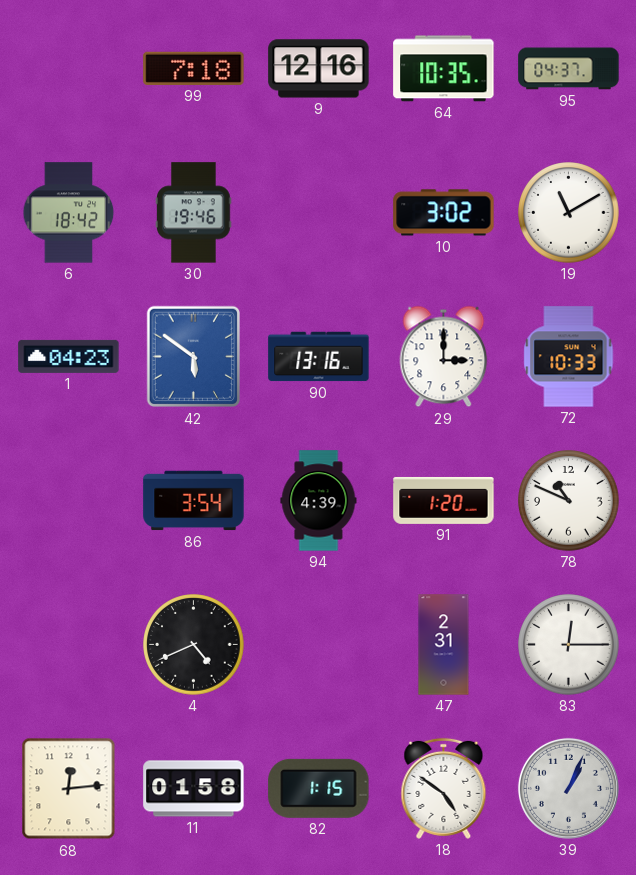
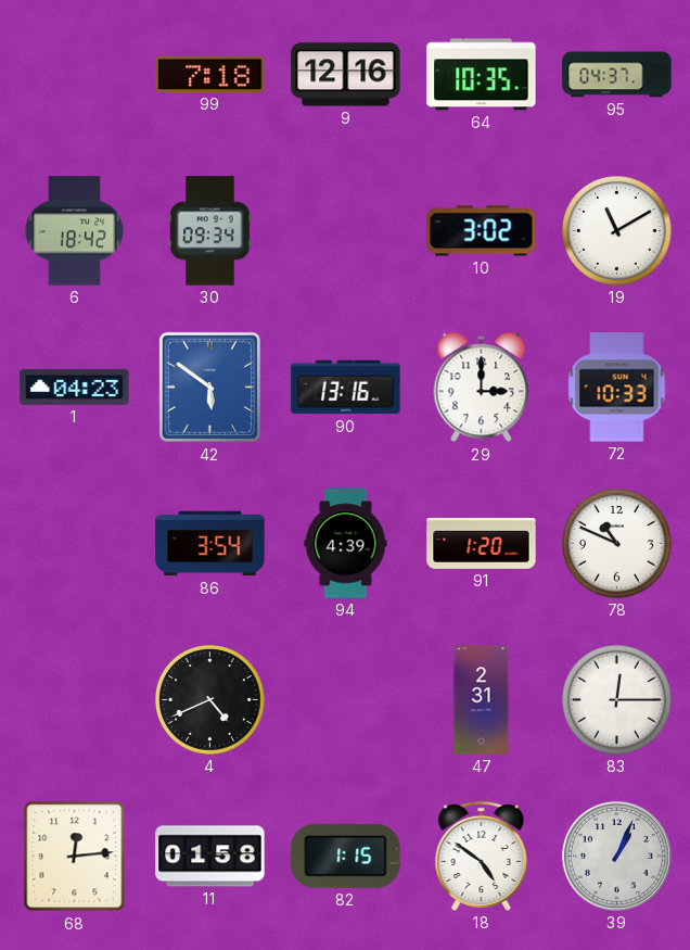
30: 19:46 -> 09:34 (210, 231)
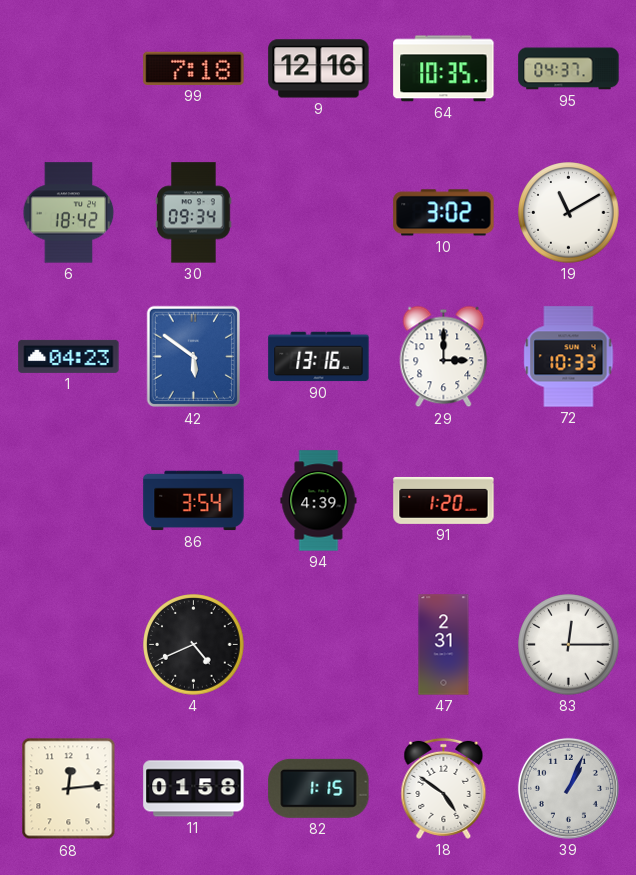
78: 10:49 -> none (617, 544)
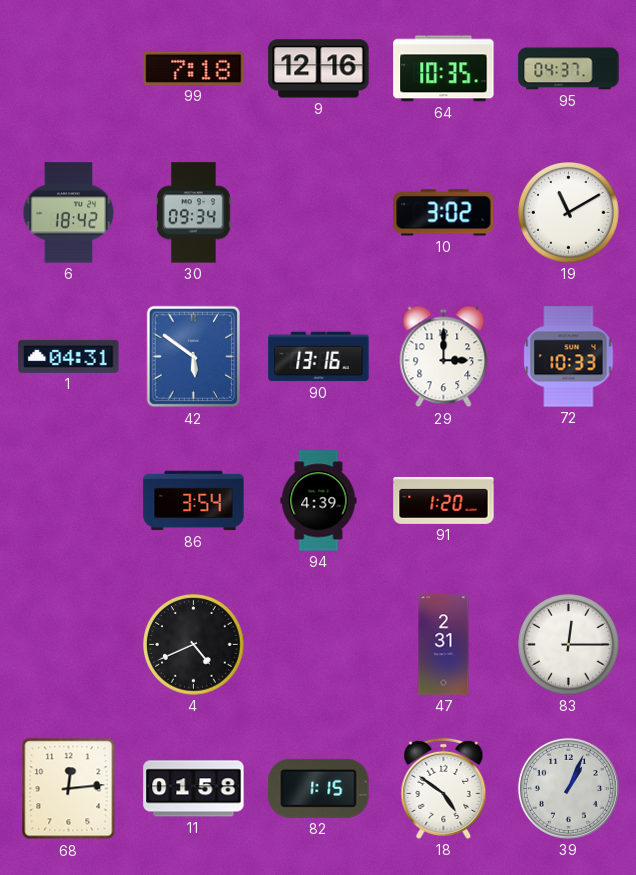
1: 04:23 -> 04:31 (69, 356)
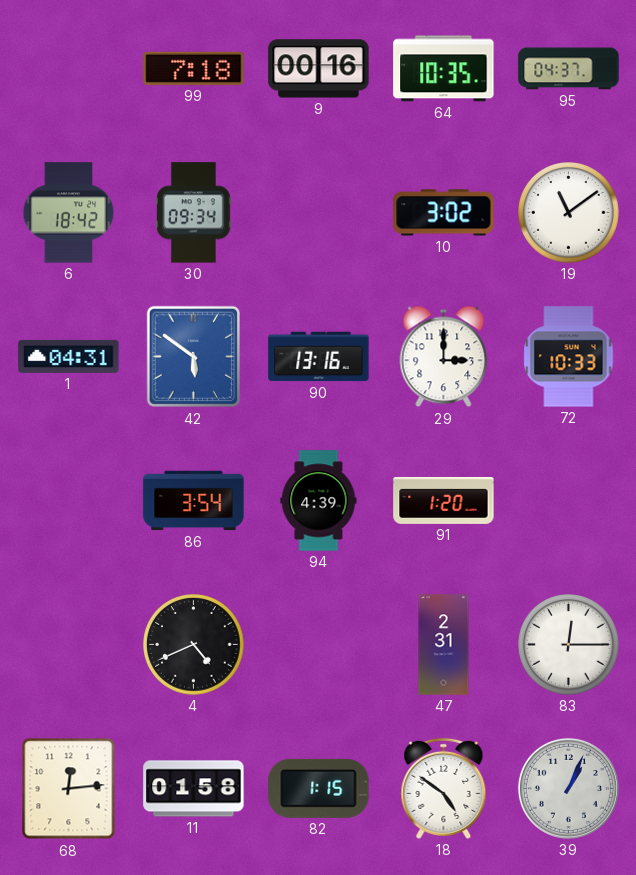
9: 12:16 -> 00:16 (319, 69)
19: 11:10 -> 11:09 (569, 213)
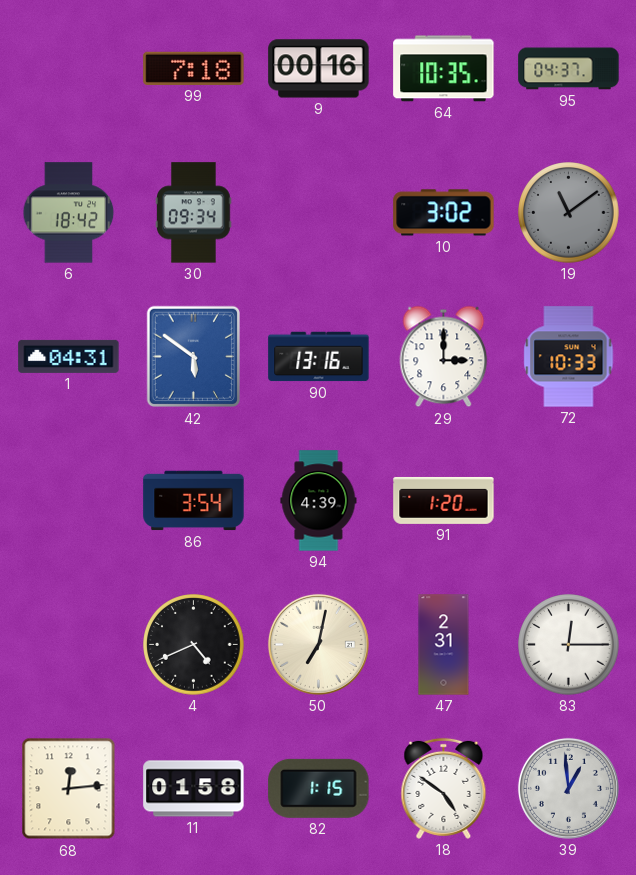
19 dial: white -> grey (569, 213)
50: none -> 7:02 (318, 644)
39: 1:04 -> 12:59 (568, 788)
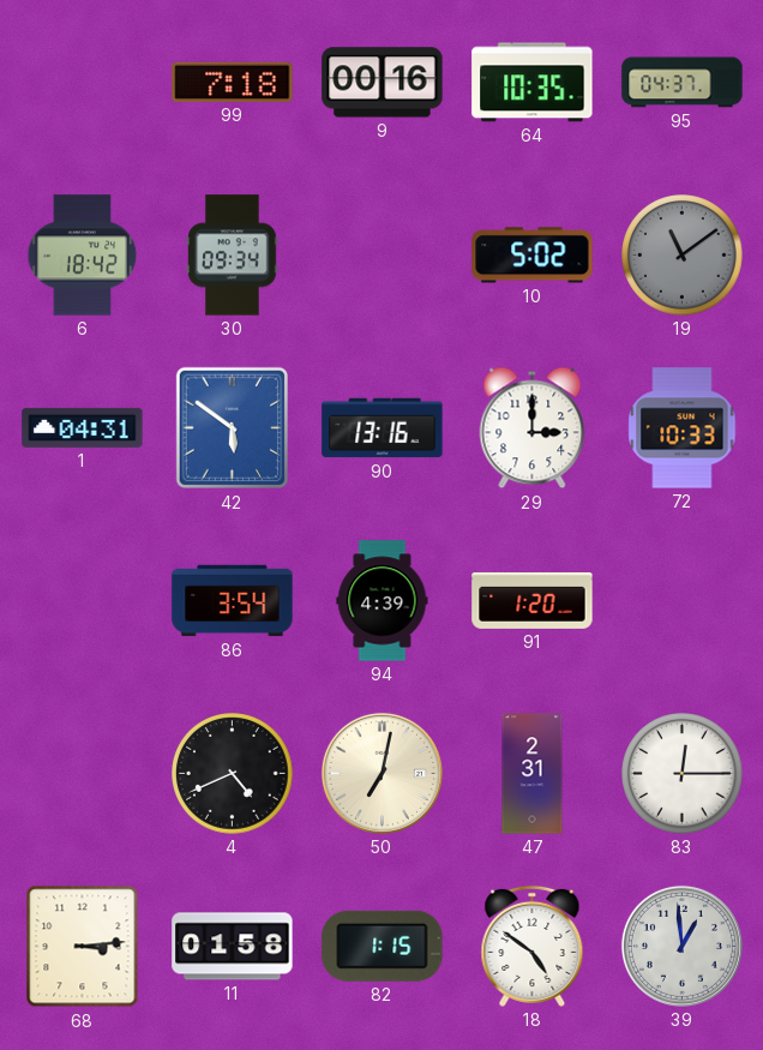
10: 3:02 -> 5:02 (533, 256)
68: 12:14 -> 3:14 (83, 947)
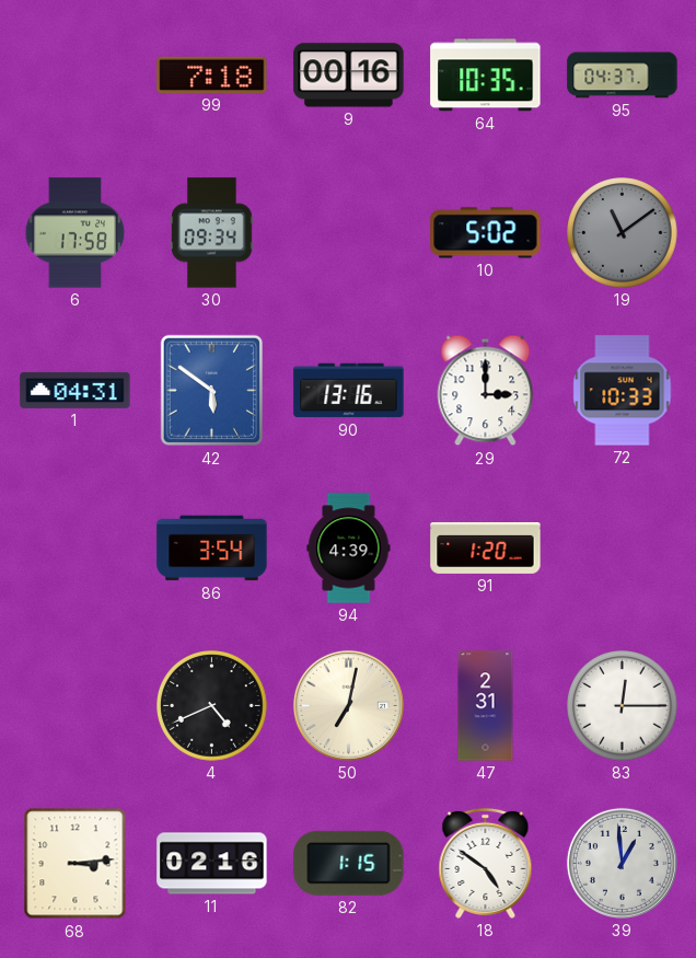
6: 18:42 -> 17:58 (76, 233)
11: 01:58 -> 02:16 (212, 864)
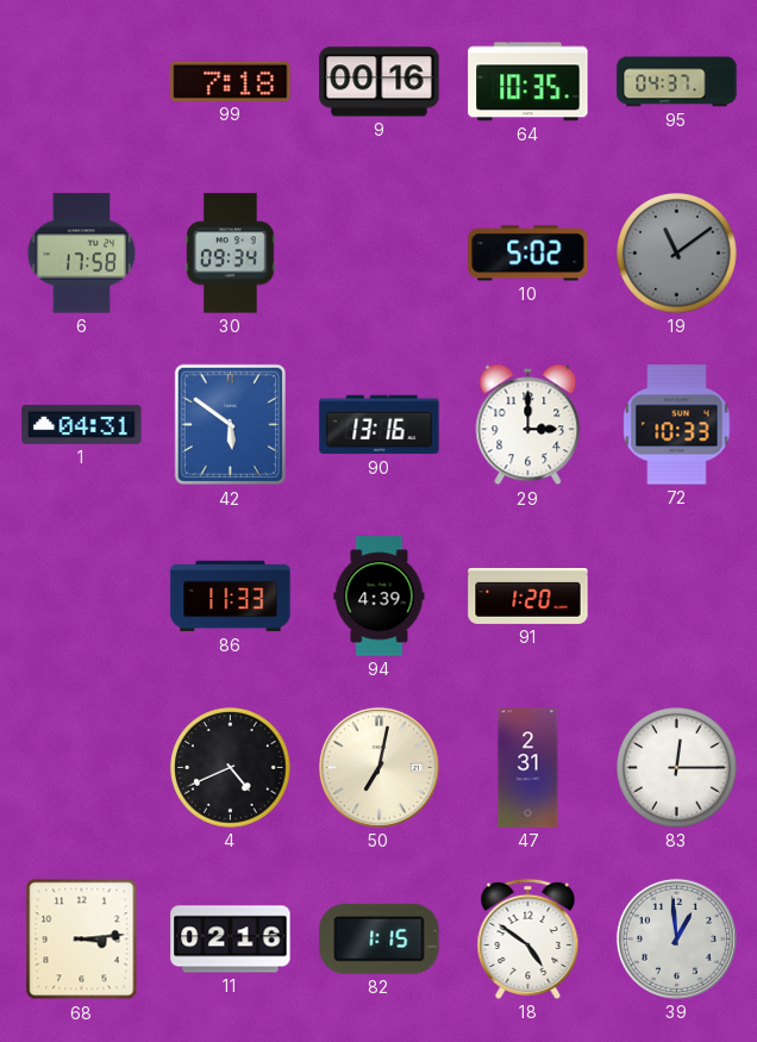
86: 3:54 -> 11:33 (231, 597)
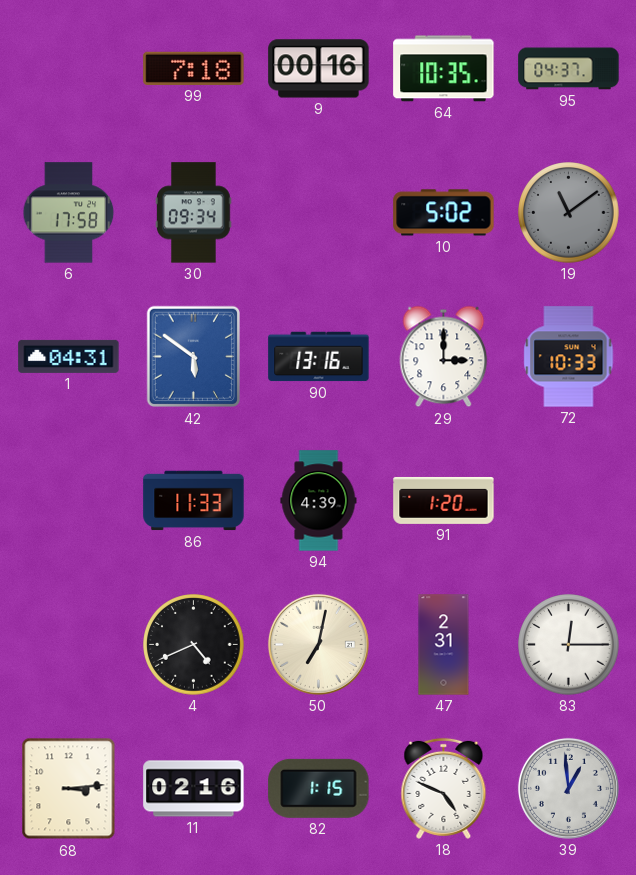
18: 4:51 -> 4:49 (444, 788)
